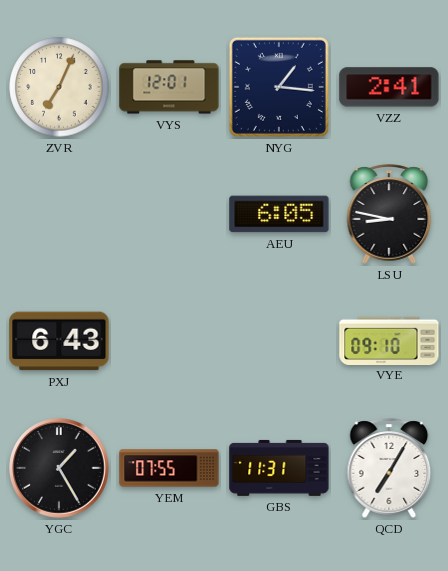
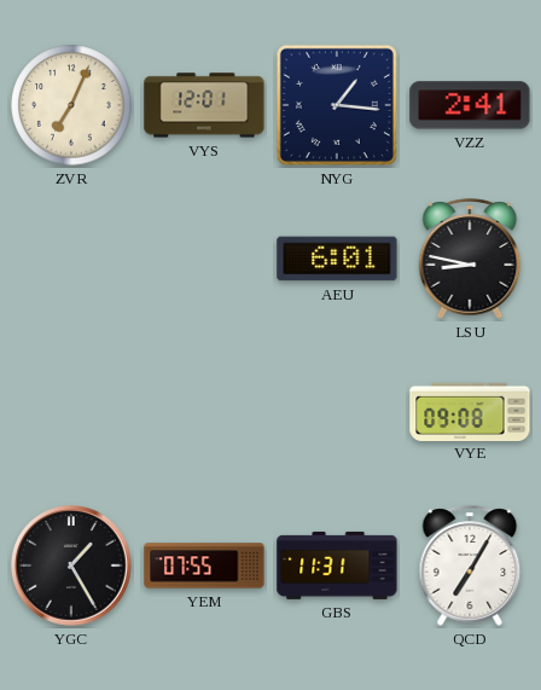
AEU: 6:05 -> 6:01 (337, 259)
PXJ: 6:43 -> none (59, 341)
VYE: 09:10 -> 09:08 (470, 411)
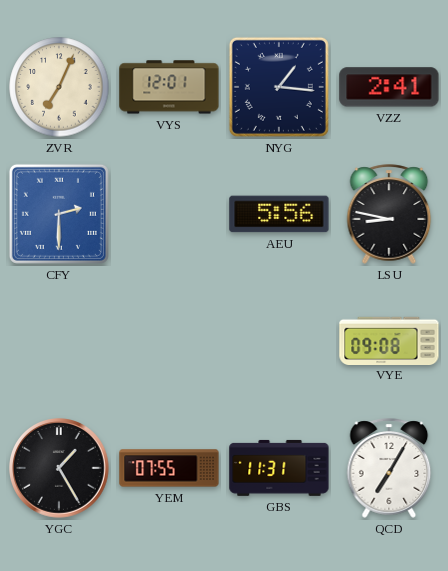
CFY: none -> 2:30 (59, 214)
AEU: 6:01 -> 5:56 (279, 214)
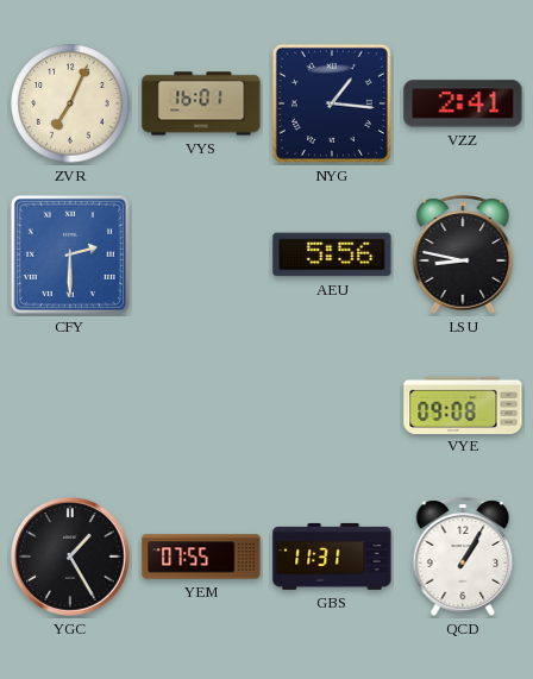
VYS: 12:01 -> 16:01 (201, 103)
QCD: 7:05 -> 1:05 (463, 557)
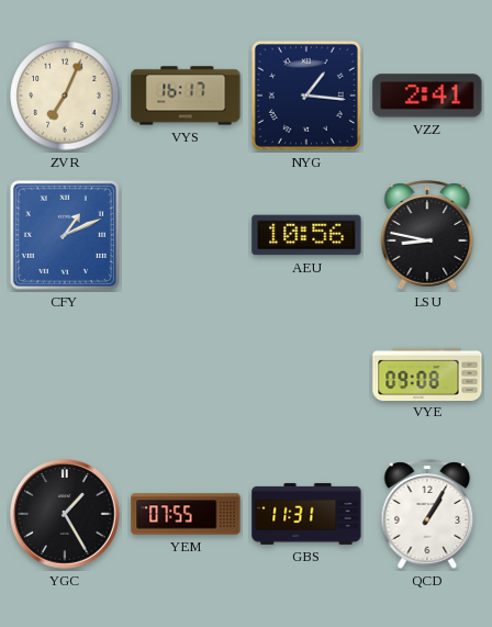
VYS: 16:01 -> 16:17 (186, 96)
CFY: 2:30 -> 1:11 (65, 235)
AEU: 5:56 -> 10:56 (306, 235)
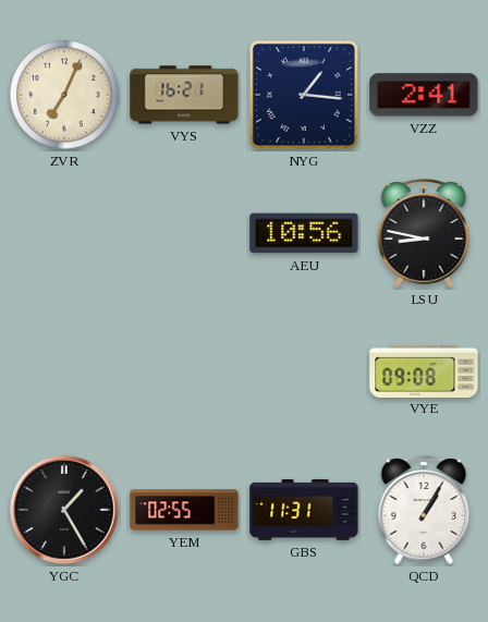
VYS: 16:17 -> 16:21 (184, 95)
CFY: 1:11 -> none (65, 235)
YEM: 07:55 -> 02:55 (184, 510)
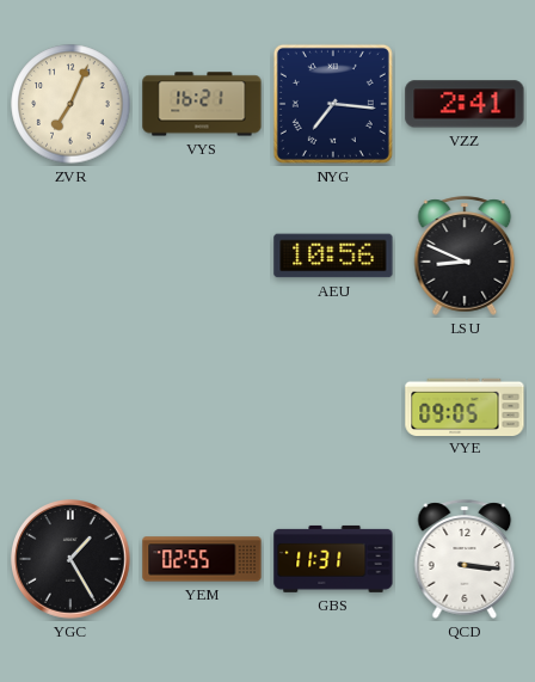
NYG: 1:16 -> 7:16 (333, 104)
LSU: 8:47 -> 8:49 (465, 256)
VYE: 09:08 -> 09:05 (465, 406)
QCD: 1:05 -> 3:16 (465, 559)
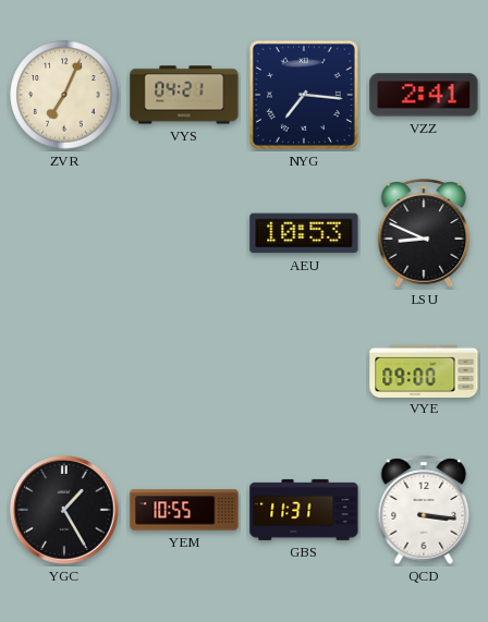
VYS: 16:21 -> 04:21 (184, 95)
AEU: 10:56 -> 10:53 (304, 233)
VYE: 09:05 -> 09:00 (424, 370)
YEM: 02:55 -> 10:55 (184, 510)
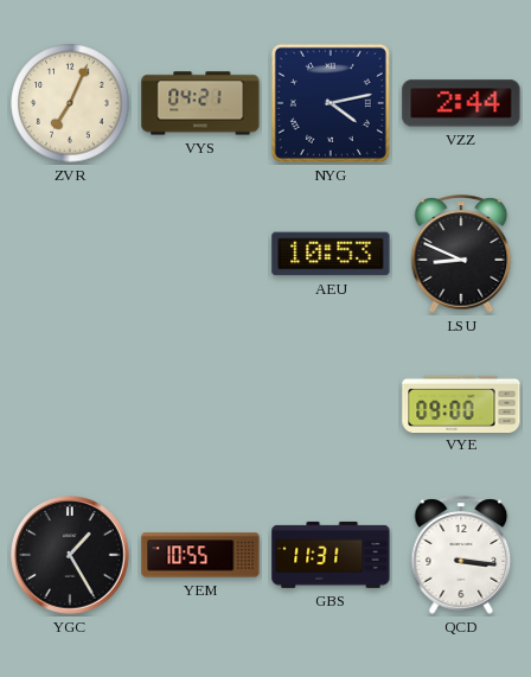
NYG: 7:16 -> 4:13 (331, 103)
VZZ: 2:41 -> 2:44 (461, 103)
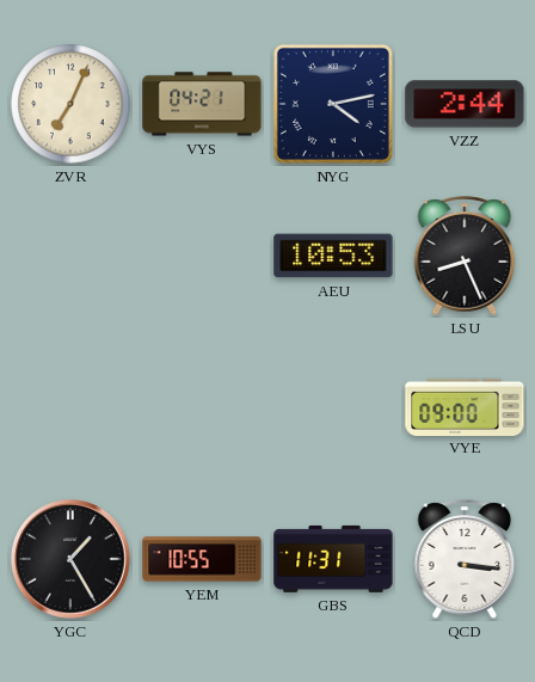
LSU: 8:49 -> 8:26 (465, 256)
